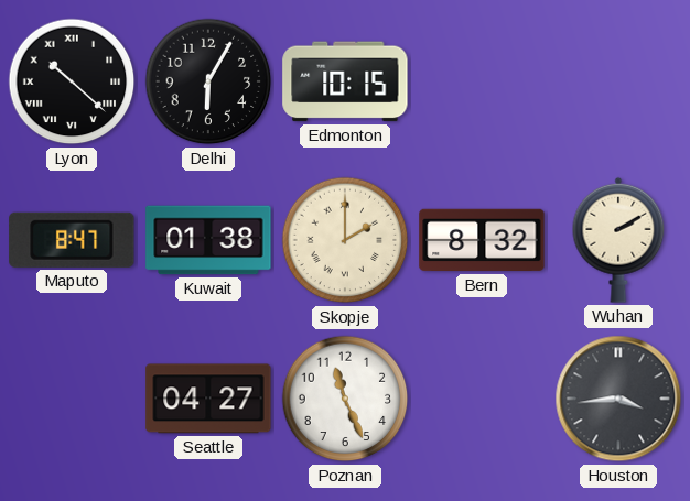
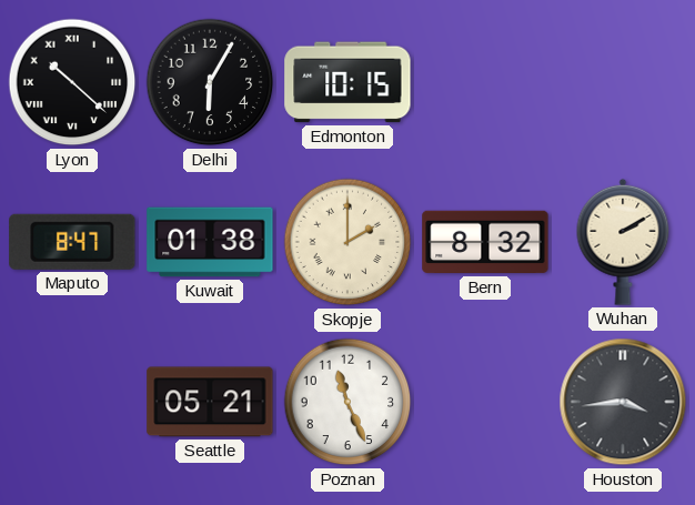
Seattle: 04:27 -> 05:21 (210, 402)
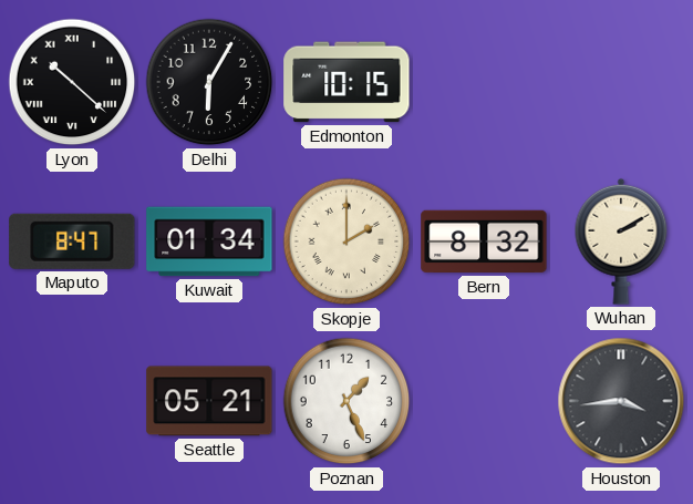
Kuwait: 01:38 -> 01:34 (209, 241)
Poznan: 11:26 -> 1:26 (346, 401)
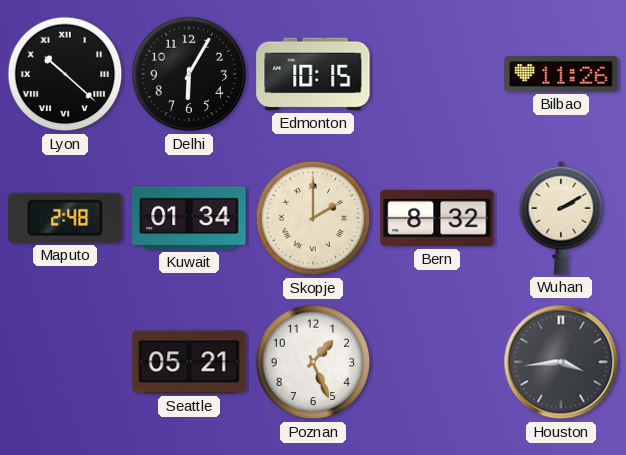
Bilbao: none -> 11:26 (561, 74)
Maputo: 8:47 -> 2:48 (65, 218)
